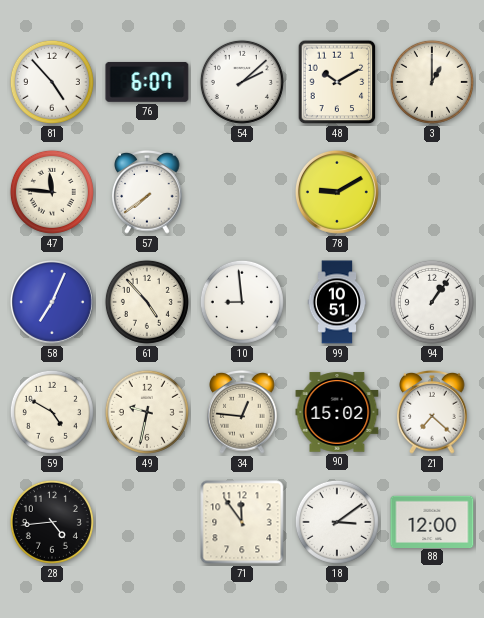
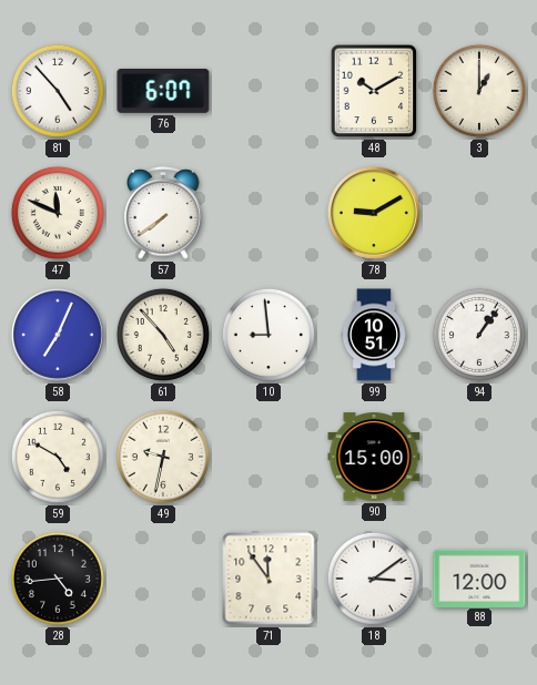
54: 2:08 -> none (242, 82)
47: 11:46 -> 11:49 (58, 213)
34: 12:46 -> none (242, 412)
90: 15:02 -> 15:00 (374, 457)
21: 7:22 -> none (432, 412)
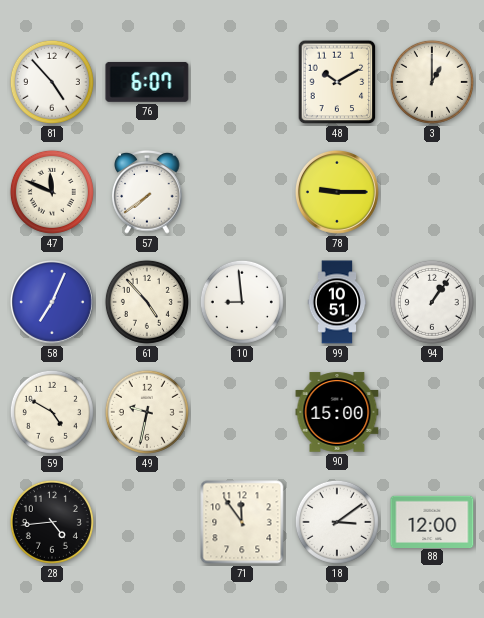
78: 9:10 -> 9:15 (337, 192)
